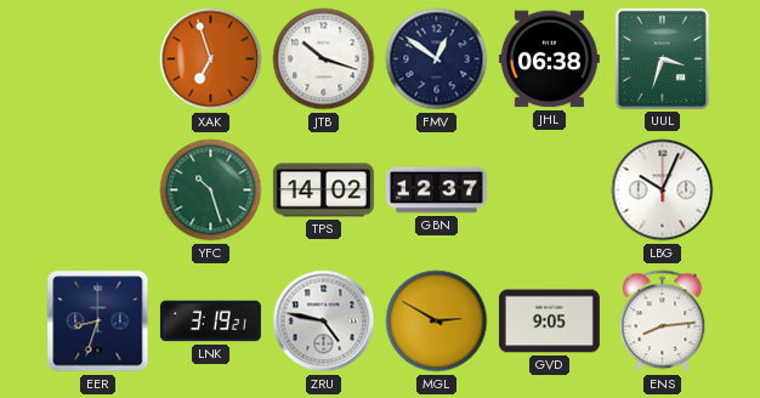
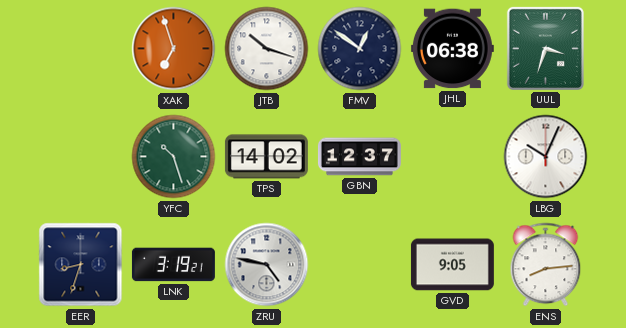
MGL: 2:50 -> none (437, 322)
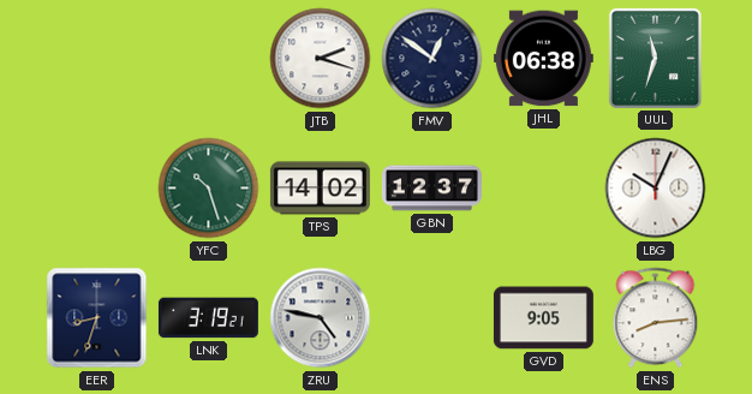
XAK: 6:57 -> none (174, 49)
JTB: 10:18 -> 2:18 (321, 59)
UUL: 3:33 -> 11:33 (655, 58)
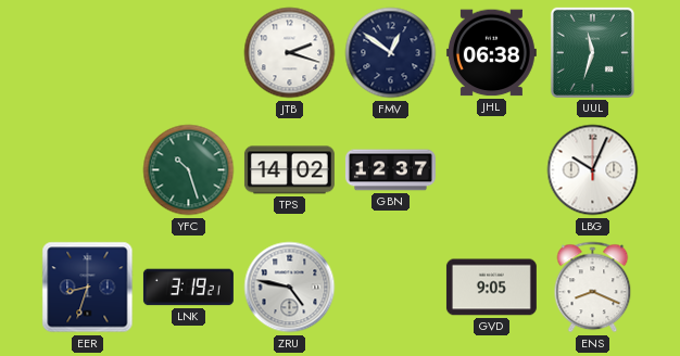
ENS: 8:14 -> 8:19 (593, 288)
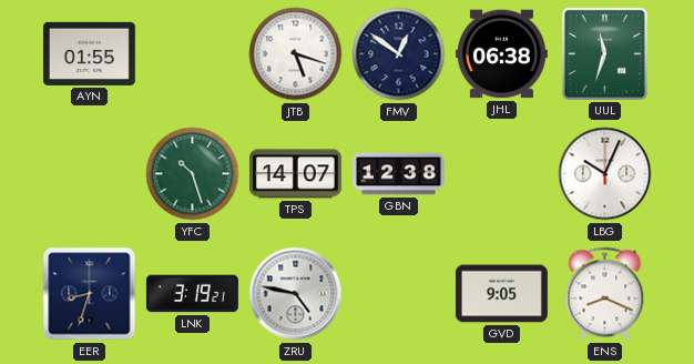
AYN: none -> 01:55 (89, 53)
JTB: 2:18 -> 5:18 (296, 54)
TPS: 14:02 -> 14:07 (295, 174)
GBN: 12:37 -> 12:38 (398, 174)
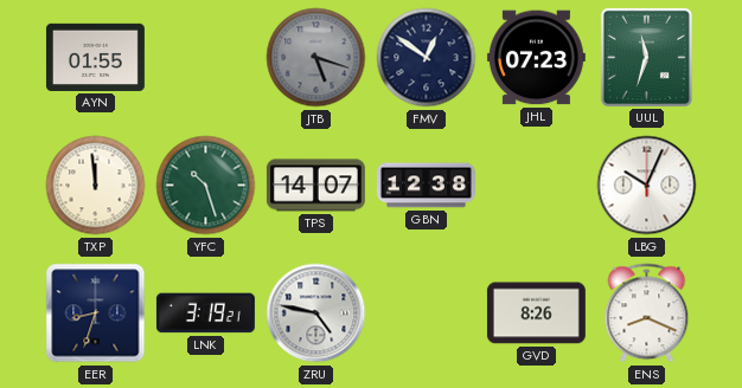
JTB dial: white -> grey (316, 58)
JHL: 06:38 -> 07:23 (536, 58)
TXP: none -> 11:59 (96, 186)
GVD: 9:05 -> 8:26 (536, 313)
